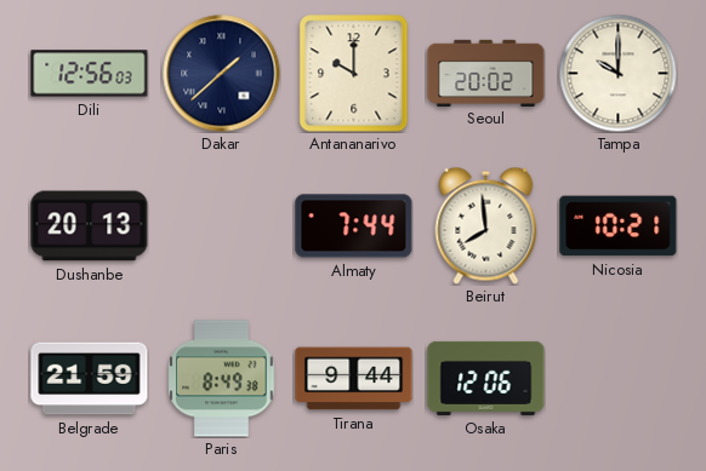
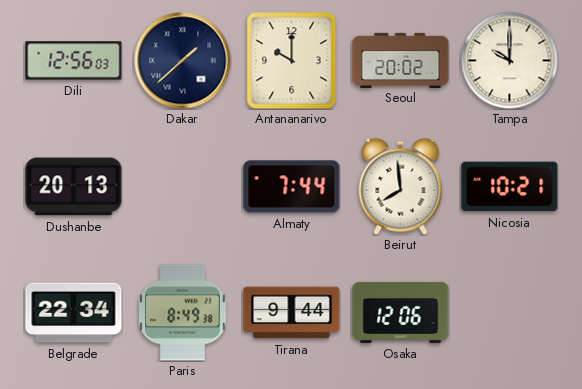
Belgrade: 21:59 -> 22:34 (74, 313)
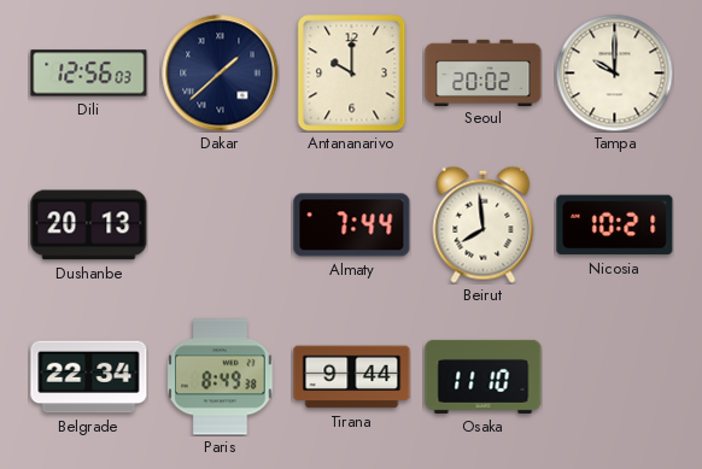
Osaka: 12:06 -> 11:10 (484, 376)
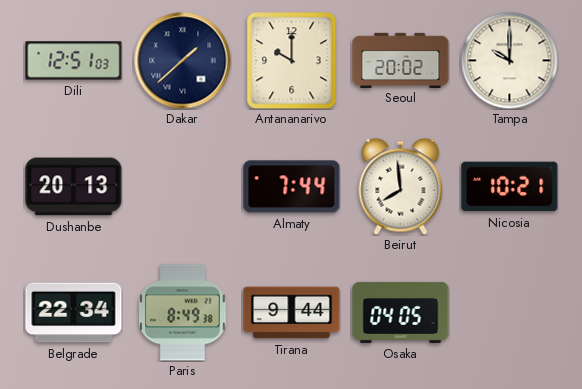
Dili: 12:56 -> 12:51 (74, 61)
Osaka: 11:10 -> 04:05 (401, 312)
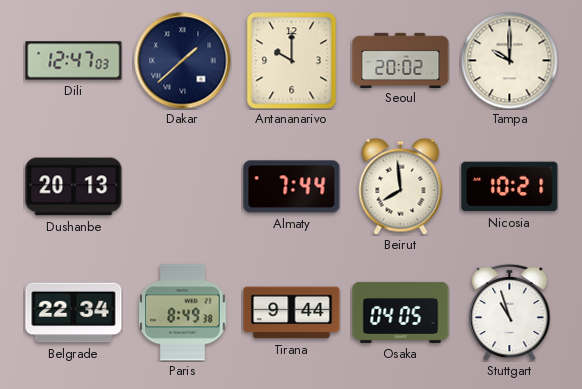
Dili: 12:51 -> 12:47 (74, 61)
Stuttgart: none -> 10:57 (510, 312)
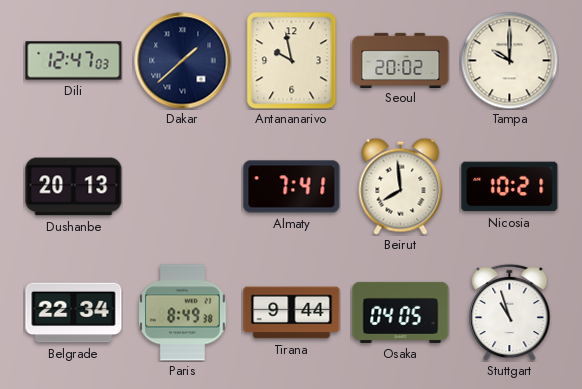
Antananarivo: 10:00 -> 9:58 (292, 61)
Almaty: 7:44 -> 7:41 (292, 187)
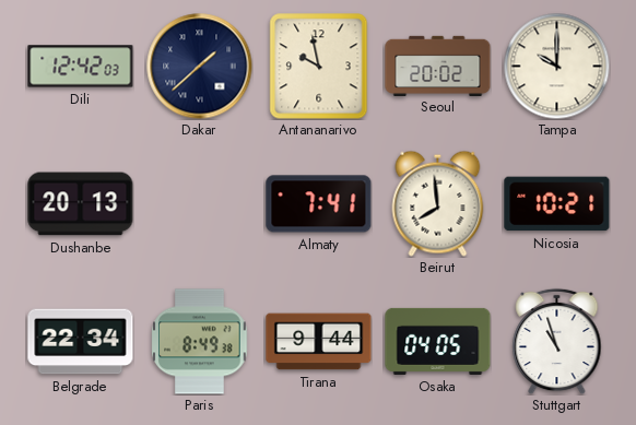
Dili: 12:47 -> 12:42 (81, 67)
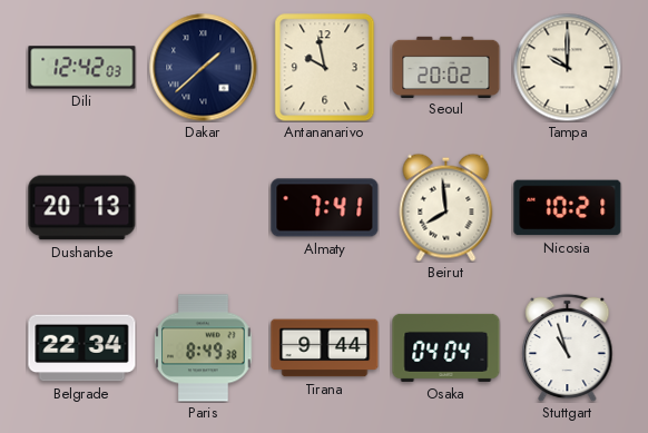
Osaka: 04:05 -> 04:04 (446, 347)
